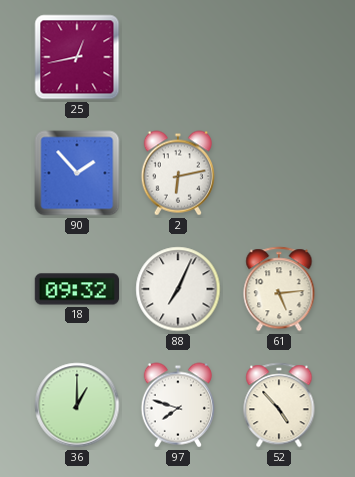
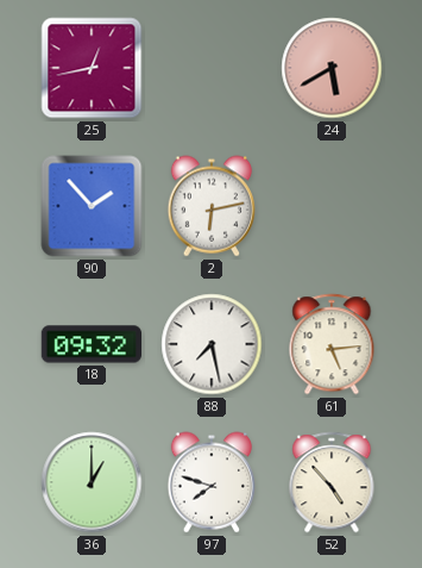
24: none -> 5:40 (332, 68)
88: 7:04 -> 7:28 (212, 344)
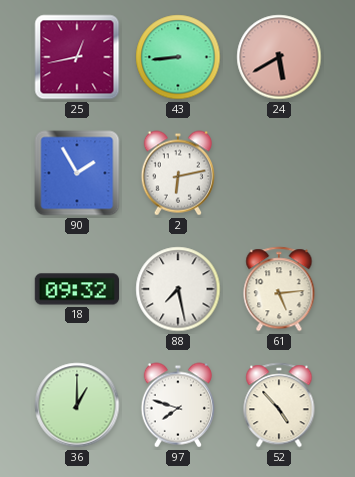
43: none -> 8:44 (178, 57)
90: 1:53 -> 1:55 (77, 173)
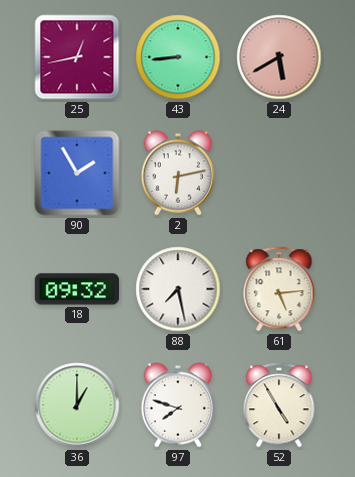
52: 4:53 -> 4:55 (279, 405)
